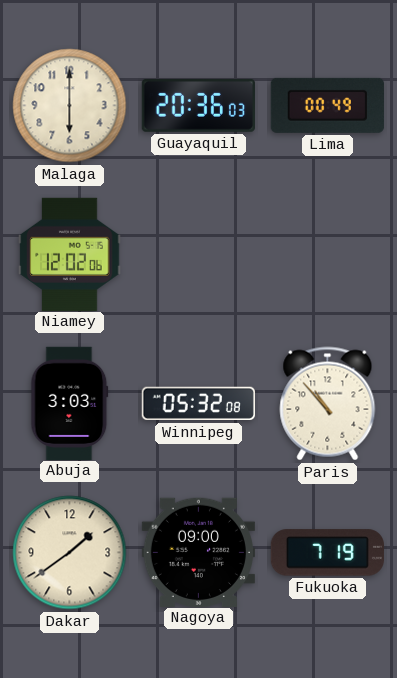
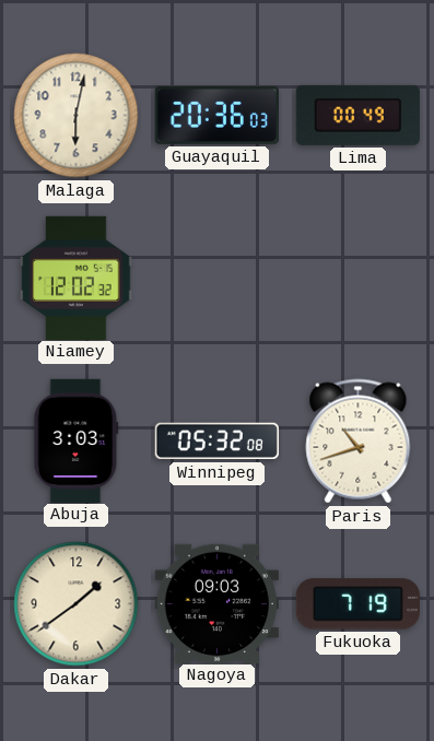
Malaga: 6:00 -> 6:02 (77, 116)
Niamey: 12:02:06 -> 12:02:32 (77, 278)
Paris: 10:53 -> 10:42 (359, 442)
Nagoya: 09:00 -> 09:03 (216, 603)
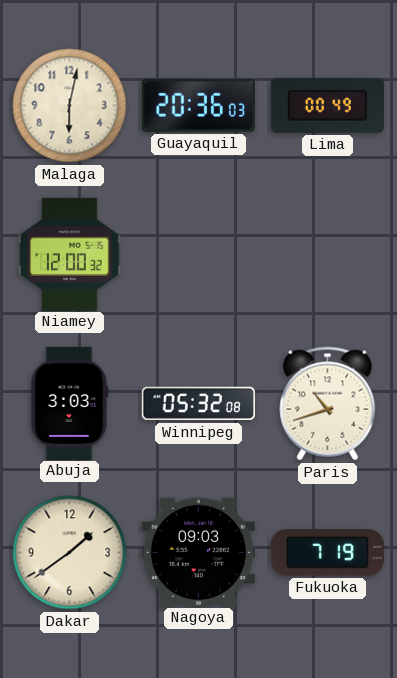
Niamey: 12:02 -> 12:00 (70, 254)
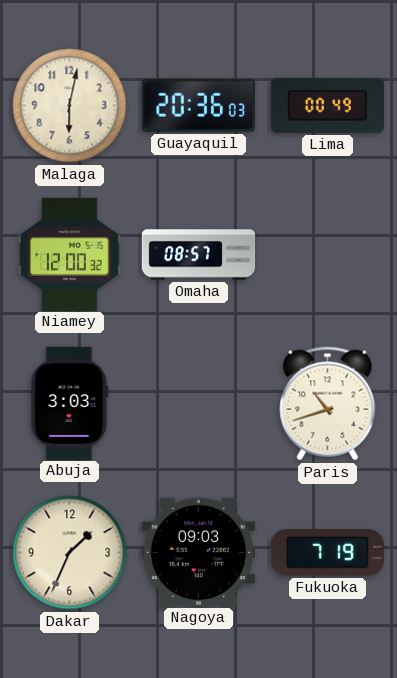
Omaha: none -> 08:57 (199, 255)
Winnipeg: 05:32 -> none (198, 404)
Dakar: 1:39 -> 1:34 (70, 553)
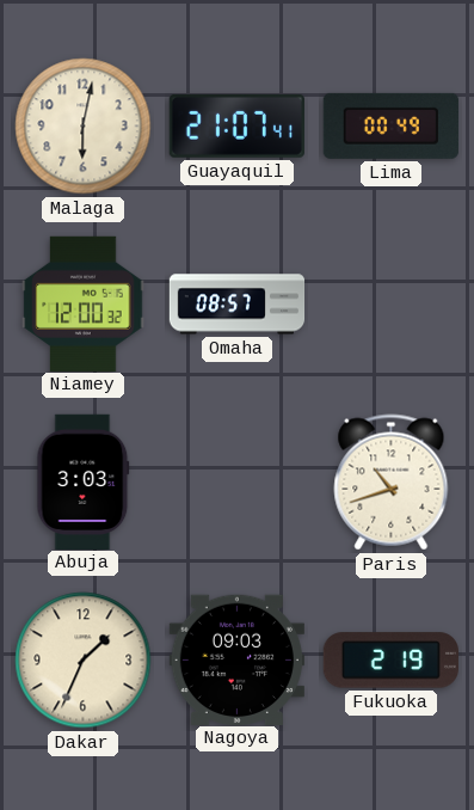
Guayaquil: 20:36 -> 21:07 (236, 125)
Fukuoka: 7:19 -> 2:19 (390, 661)
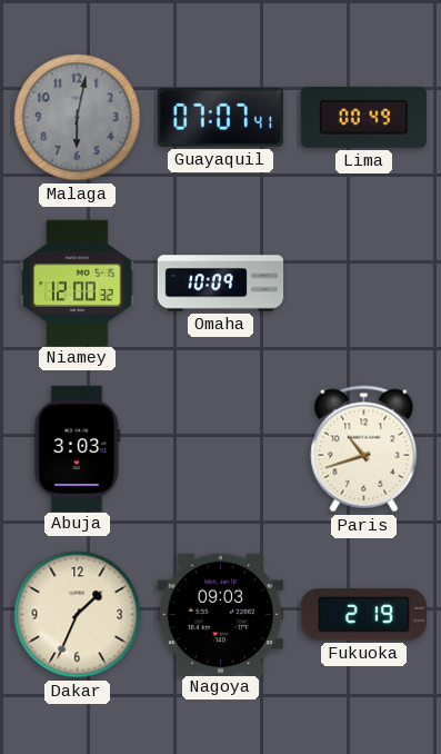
Malaga dial: cream -> grey (78, 118)
Guayaquil: 21:07 -> 07:07 (220, 117)
Omaha: 08:57 -> 10:09 (221, 284)
